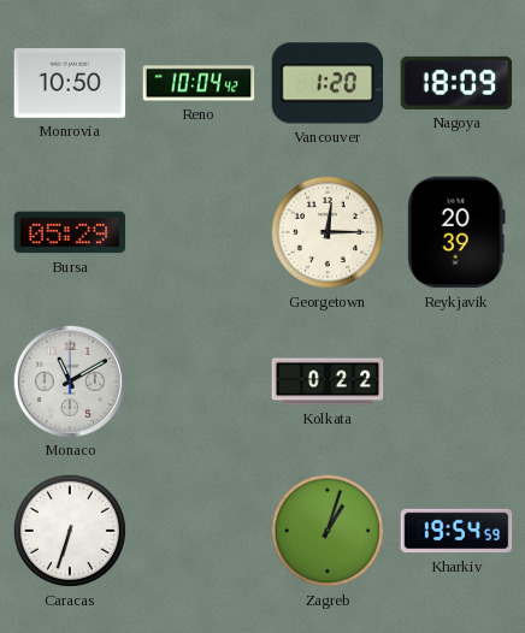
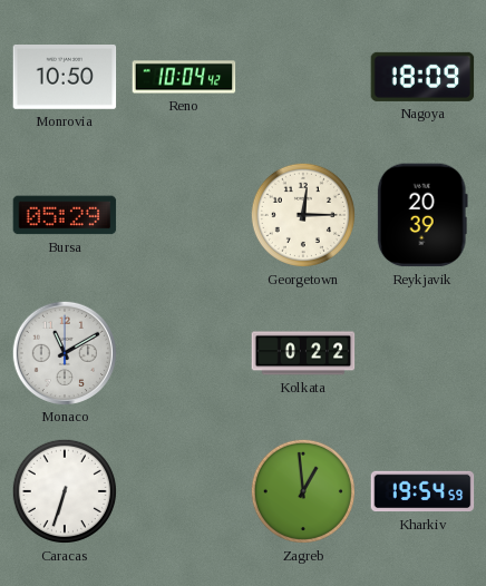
Vancouver: 1:20 -> none (328, 83)
Zagreb: 1:03 -> 12:59 (303, 491)
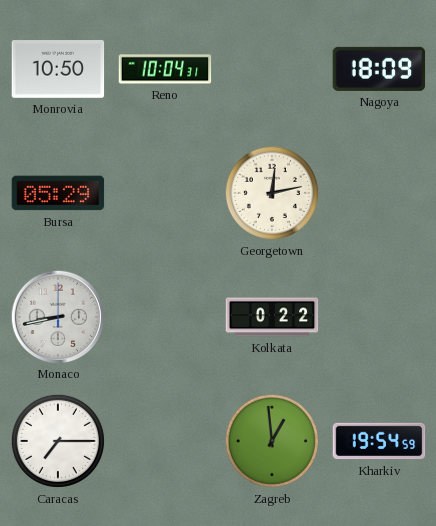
Reno: 10:04:42 -> 10:04:31 (165, 69)
Georgetown: 12:15 -> 12:13 (272, 193)
Reykjavik: 20:39 -> none (422, 215)
Monaco: 11:10 -> 8:43 (57, 316)
Caracas: 6:33 -> 7:15 (58, 441)
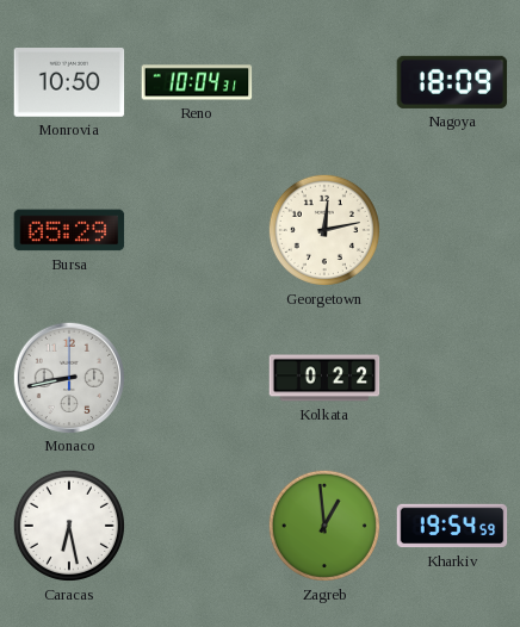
Caracas: 7:15 -> 6:28 (69, 526)
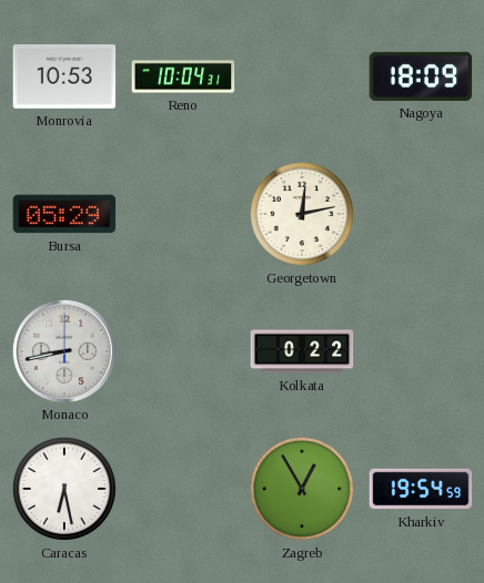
Monrovia: 10:50 -> 10:53 (64, 78)
Zagreb: 12:59 -> 12:55 (302, 489)
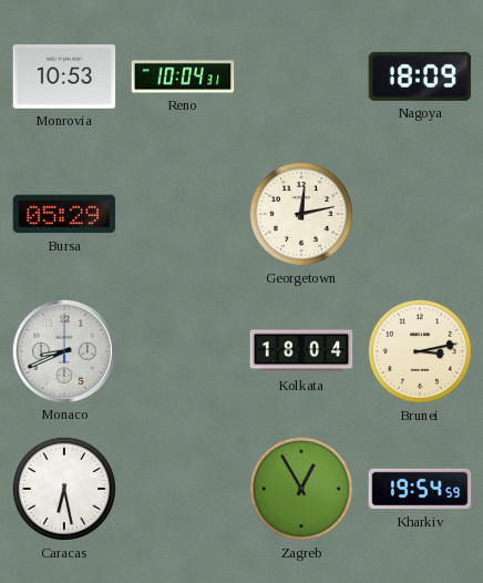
Monaco: 8:43 -> 8:41 (63, 350)
Kolkata: 0:22 -> 18:04 (301, 351)
Brunei: none -> 3:13 (420, 351)
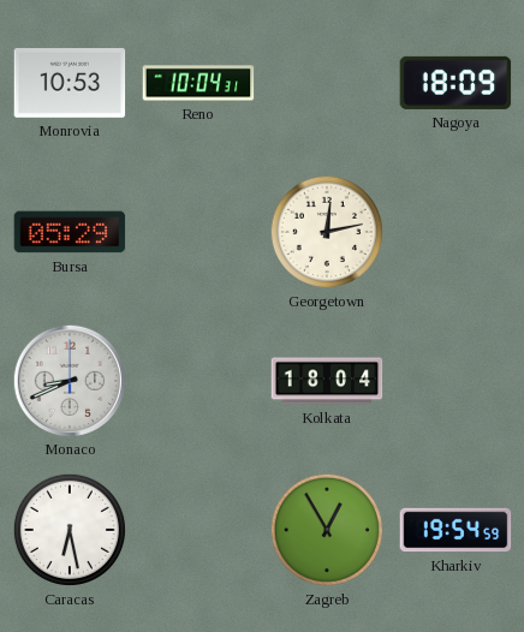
Brunei: 3:13 -> none (420, 351)
